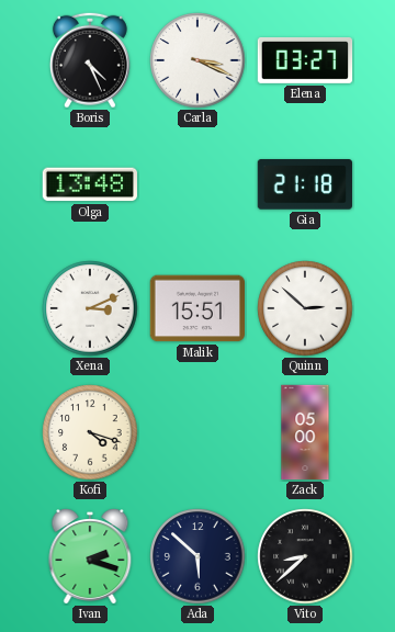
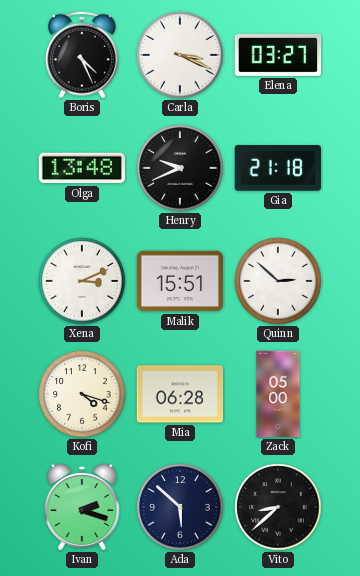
Henry: none -> 9:41 (180, 168)
Mia: none -> 06:28 (179, 394)
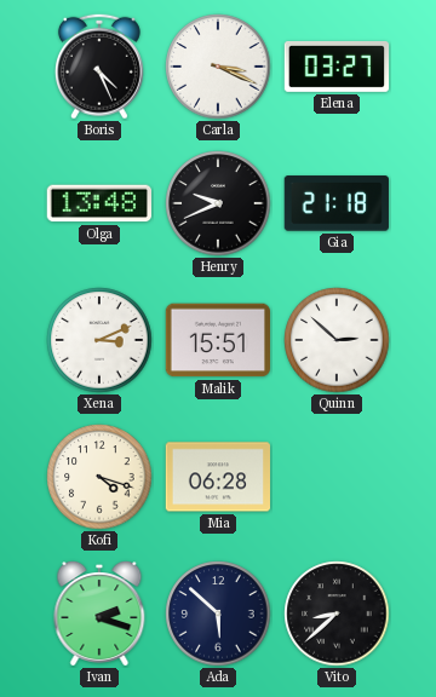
Zack: 05:00 -> none (278, 394)
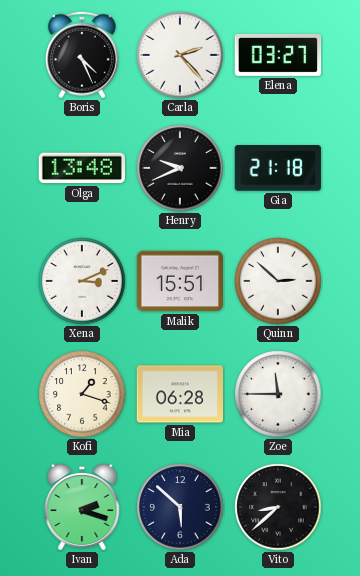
Carla: 3:19 -> 2:23 (180, 55)
Kofi: 4:18 -> 1:18 (82, 394)
Zoe: none -> 11:45 (278, 394)
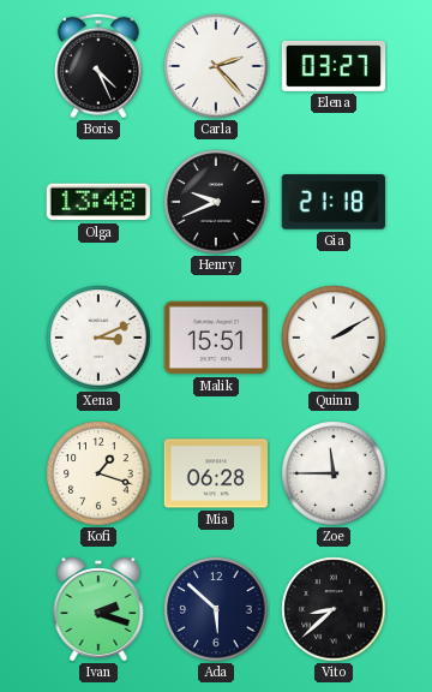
Quinn: 2:52 -> 2:10 (334, 338)
